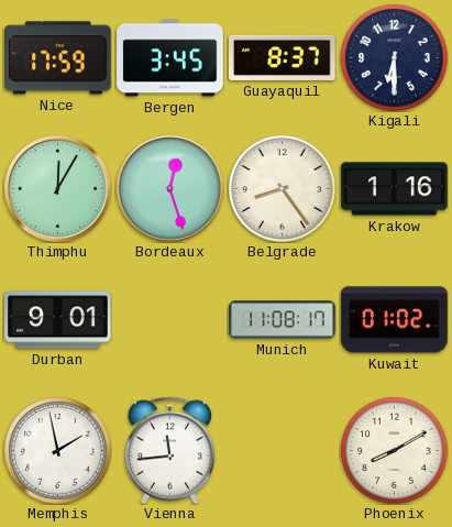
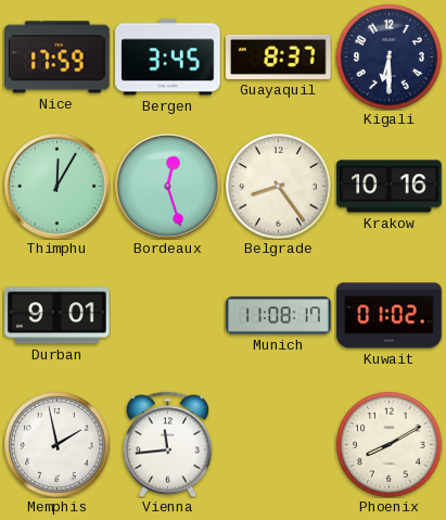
Krakow: 1:16 -> 10:16 (390, 187)
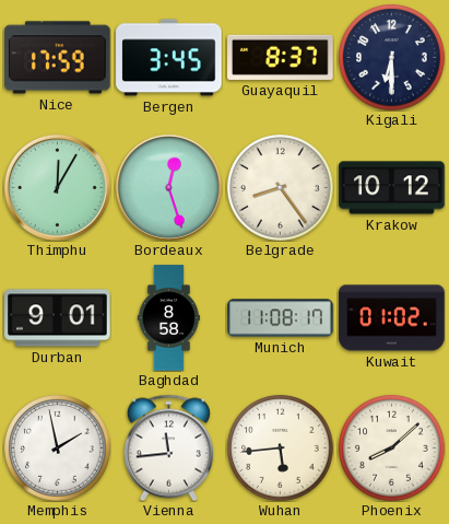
Krakow: 10:16 -> 10:12 (392, 188)
Baghdad: none -> 8:58 (168, 318)
Wuhan: none -> 5:44 (281, 449)
Phoenix: 8:10 -> 8:08 (392, 449)
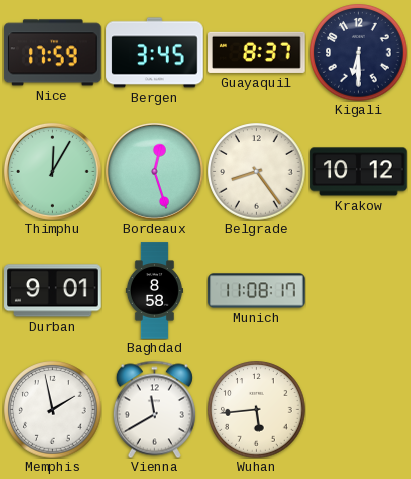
Kuwait: 01:02 -> none (392, 318)
Vienna: 11:44 -> 11:40 (154, 409)
Phoenix: 8:08 -> none (392, 449)
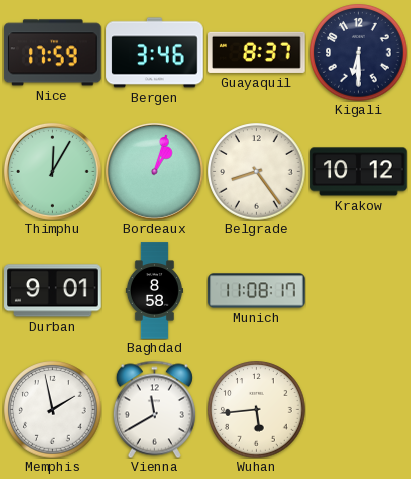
Bergen: 3:45 -> 3:46 (155, 53)
Bordeaux: 12:27 -> 1:03 (154, 171)
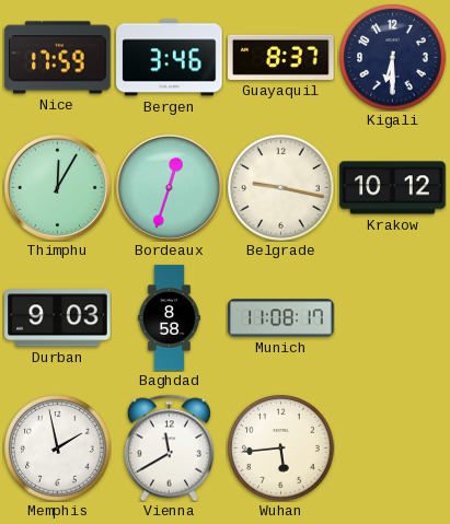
Bordeaux: 1:03 -> 12:33 (169, 187)
Belgrade: 8:24 -> 9:17 (281, 188)
Durban: 9:01 -> 9:03 (58, 318)
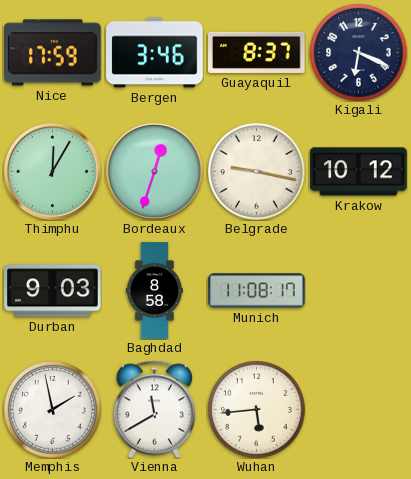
Kigali: 6:30 -> 6:19 (359, 53)
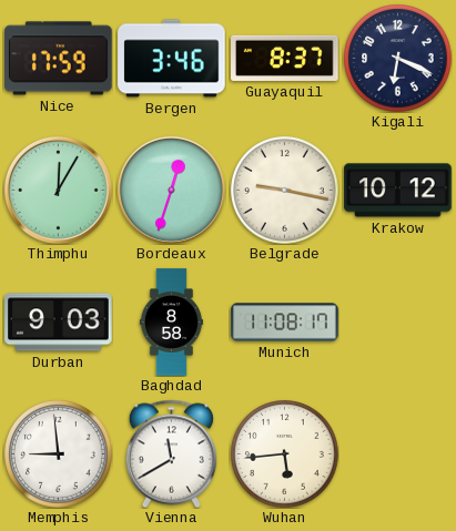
Memphis: 1:58 -> 8:59 (59, 455)
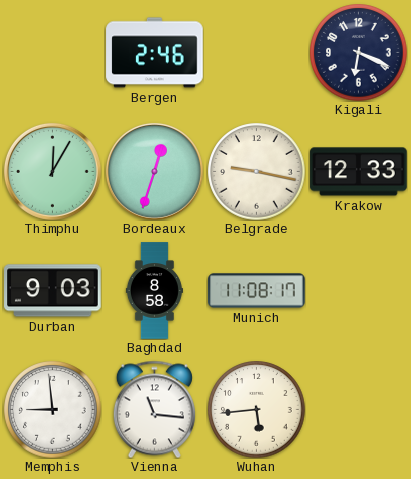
Nice: 17:59 -> none (59, 59)
Bergen: 3:46 -> 2:46 (155, 53)
Guayaquil: 8:37 -> none (285, 58)
Krakow: 10:12 -> 12:33 (359, 172)
Vienna: 11:40 -> 11:16 (154, 409)
